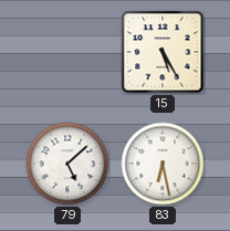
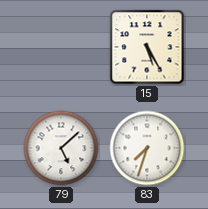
83: 6:28 -> 7:33 (147, 148)
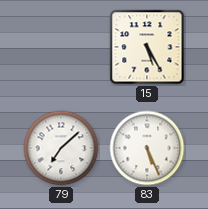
79: 5:08 -> 7:08 (61, 148)
83: 7:33 -> 5:26 (147, 148)
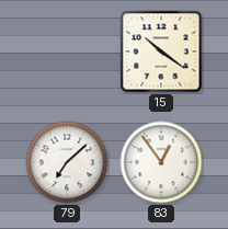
15: 5:25 -> 10:21 (161, 51)
83: 5:26 -> 12:54 (161, 162)
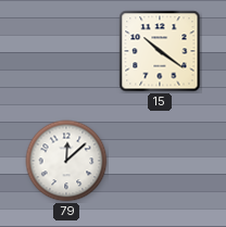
79: 7:08 -> 12:08 (66, 161)
83: 12:54 -> none (161, 162)
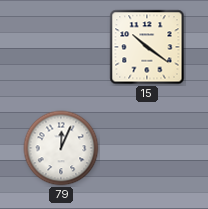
79: 12:08 -> 12:04 (61, 148)
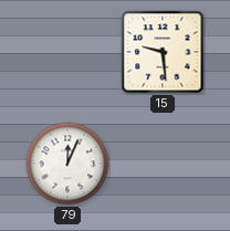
15: 10:21 -> 9:29 (163, 52)
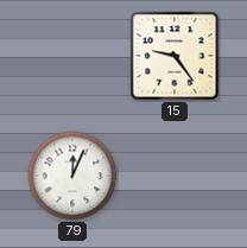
15: 9:29 -> 9:24 (175, 56)
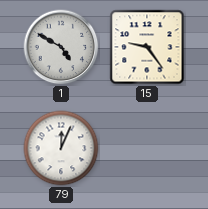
1: none -> 4:50 (61, 47)
